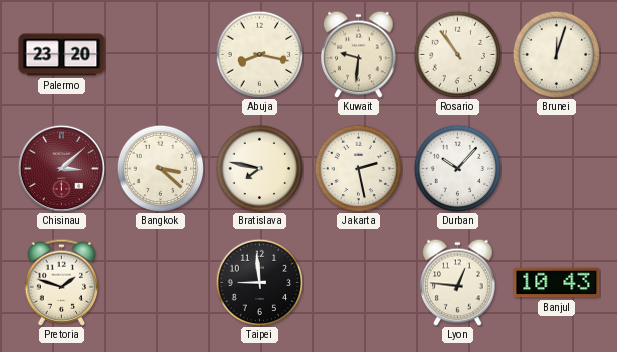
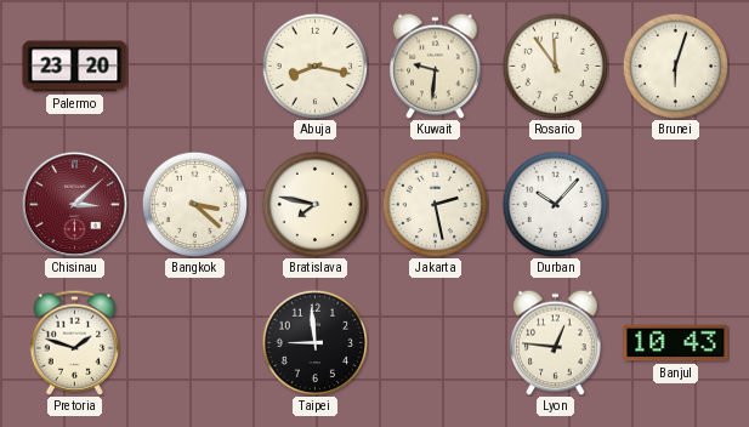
Rosario: 10:54 -> 11:54 (555, 66)
Brunei: 12:03 -> 6:03 (675, 66)
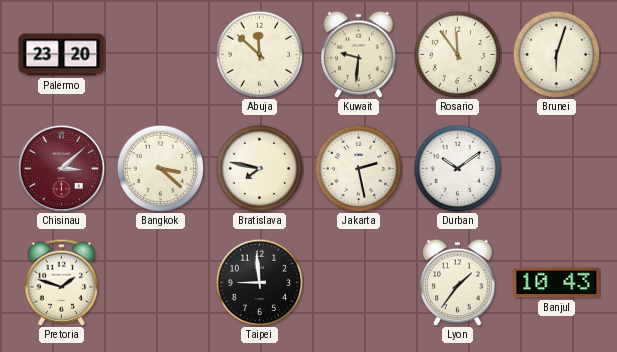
Abuja: 8:17 -> 11:52 (259, 54)
Durban: 10:07 -> 10:09 (457, 168)
Lyon: 12:46 -> 1:36 (458, 282)
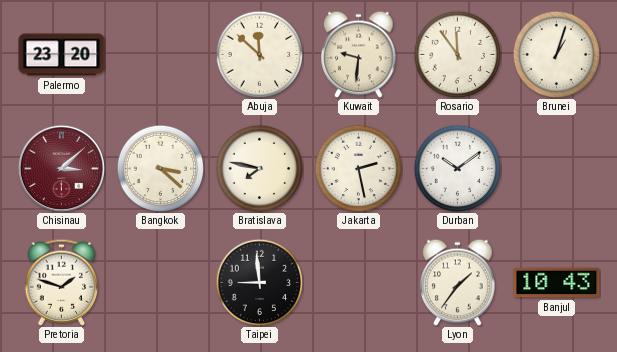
Brunei: 6:03 -> 1:03 (556, 54)
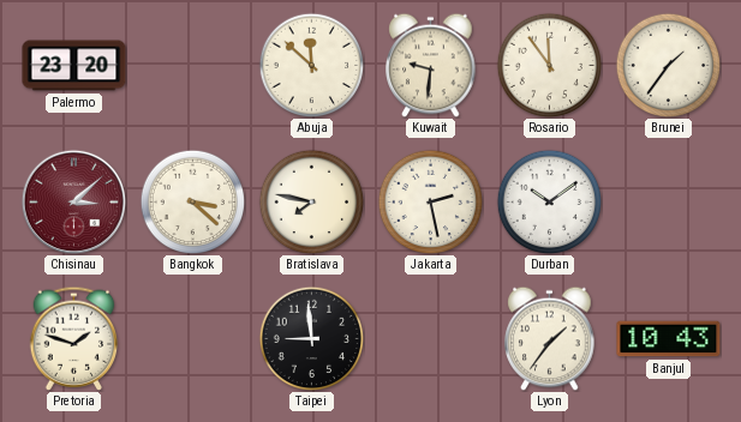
Brunei: 1:03 -> 1:36 (668, 65)
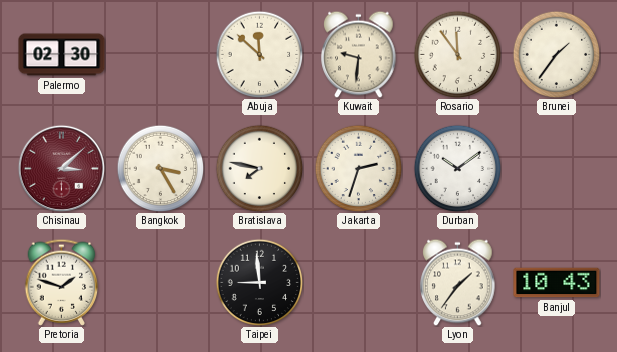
Palermo: 23:20 -> 02:30 (62, 55)
Bangkok: 3:22 -> 3:25 (160, 168)
Jakarta: 2:28 -> 2:33 (358, 168)
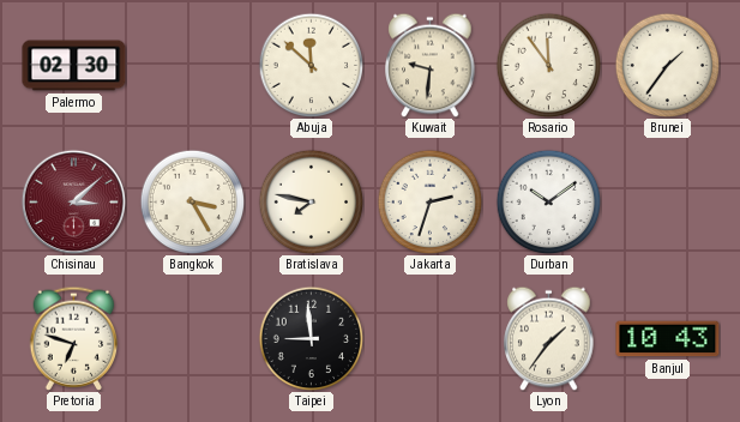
Pretoria: 1:48 -> 6:48 (74, 338)
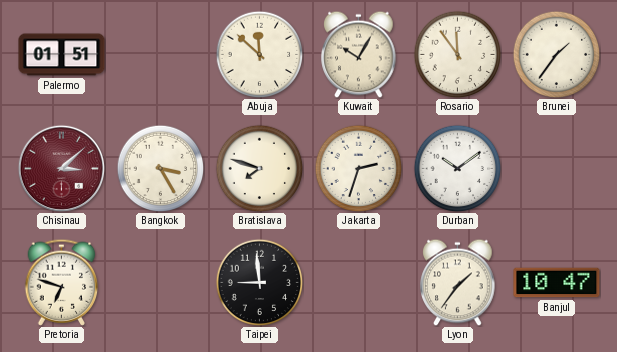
Palermo: 02:30 -> 01:51 (62, 55)
Kuwait: 9:31 -> 10:05 (359, 54)
Bratislava: 7:47 -> 7:48 (259, 168)
Banjul: 10:43 -> 10:47 (557, 283)
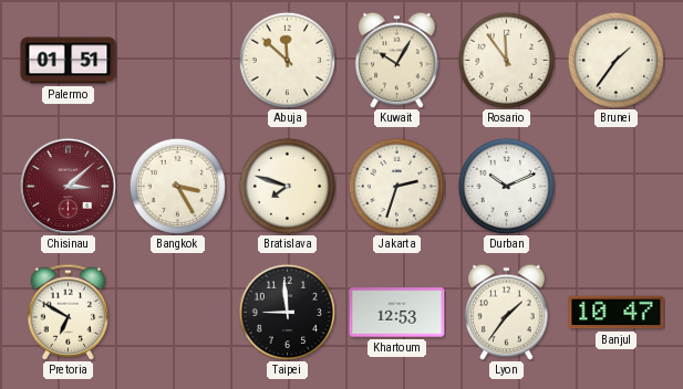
Durban: 10:09 -> 10:11 (506, 186)
Pretoria: 6:48 -> 6:50 (69, 312)
Khartoum: none -> 12:53 (397, 313)
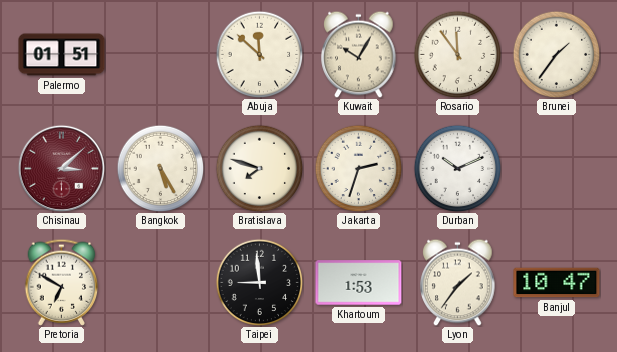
Bangkok: 3:25 -> 5:25 (160, 168)
Khartoum: 12:53 -> 1:53 (359, 283)
